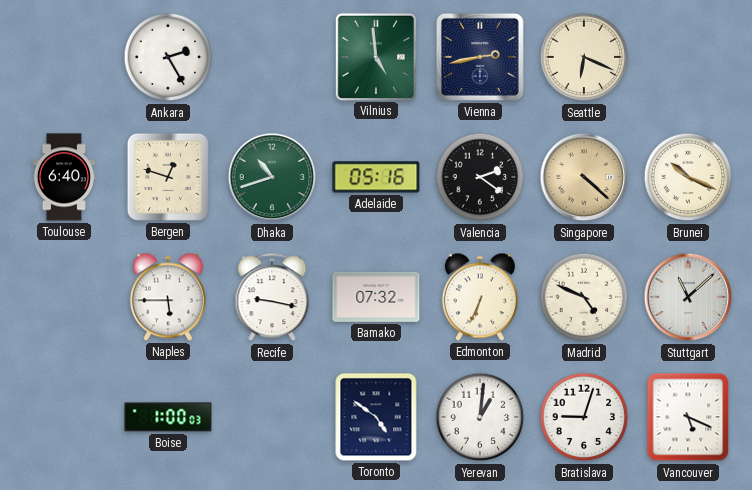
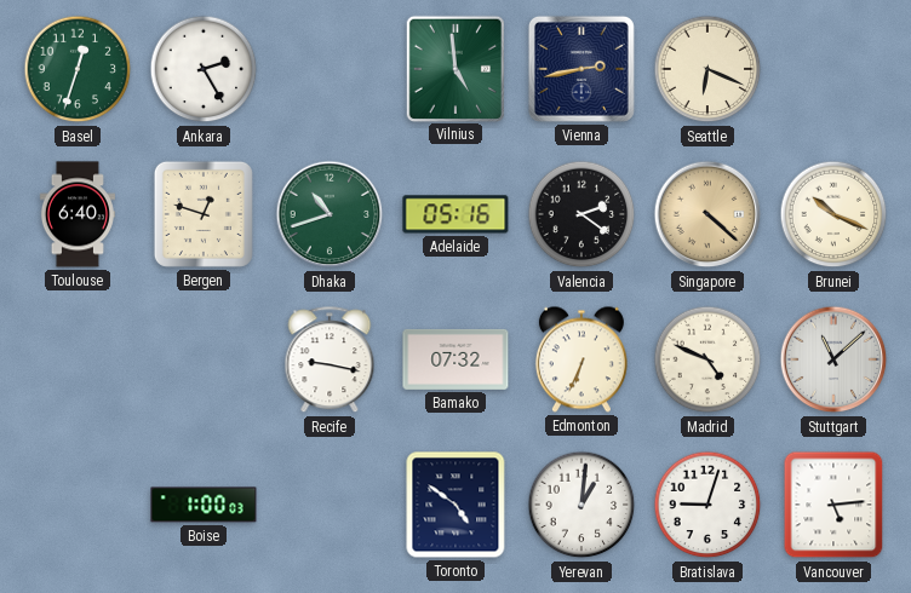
Basel: none -> 12:33 (78, 69)
Naples: 5:45 -> none (168, 297)
Vancouver: 5:19 -> 5:14 (833, 505)
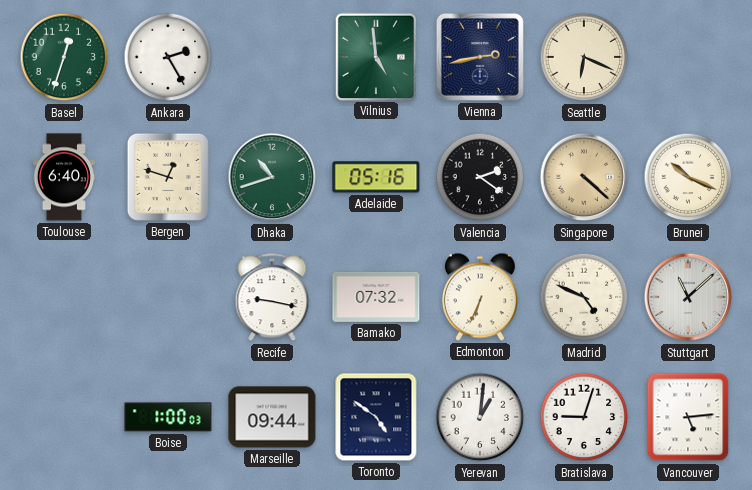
Marseille: none -> 09:44 (272, 417)
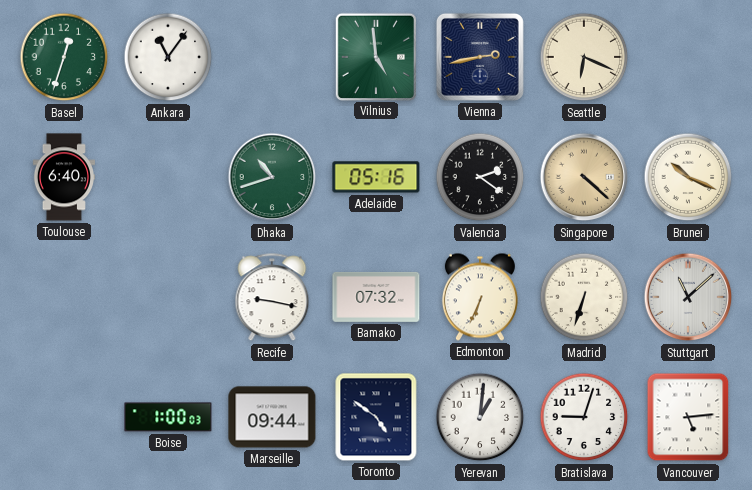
Ankara: 2:25 -> 11:06 (168, 57)
Bergen: 12:48 -> none (168, 177)
Madrid: 4:49 -> 6:33 (584, 297)
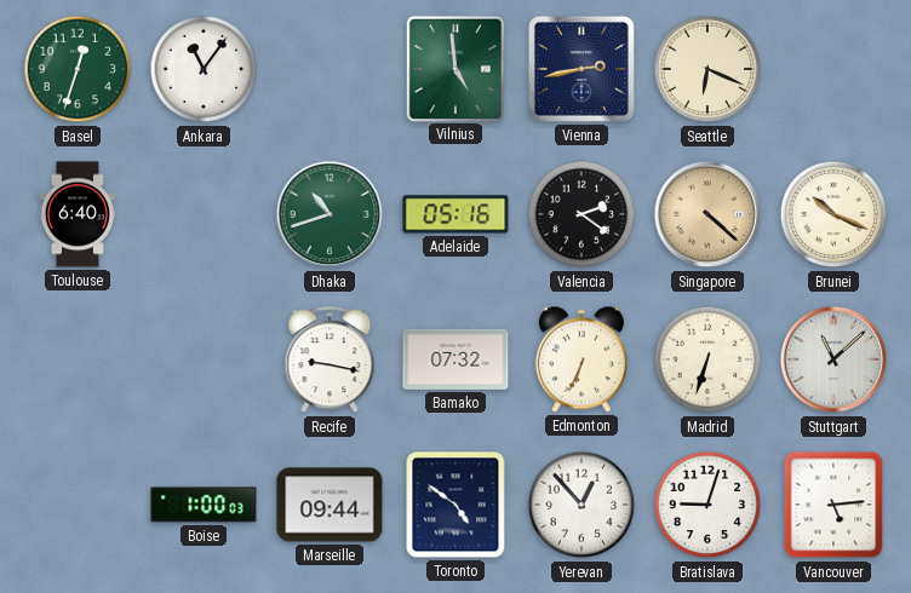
Yerevan: 1:01 -> 12:53 (581, 505)
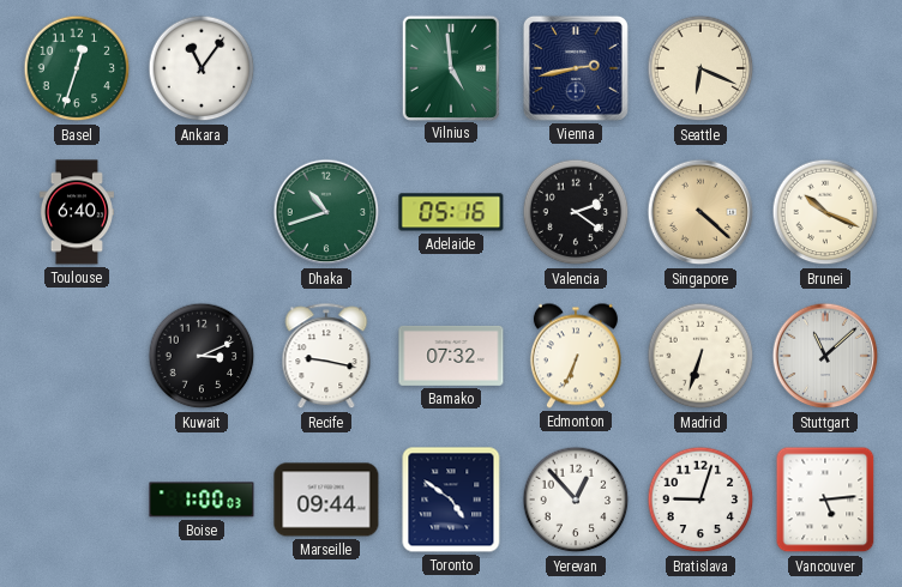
Kuwait: none -> 3:11 (202, 356)
